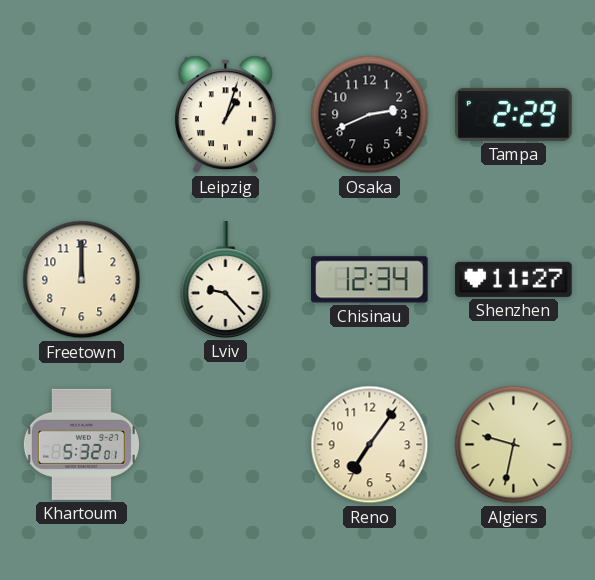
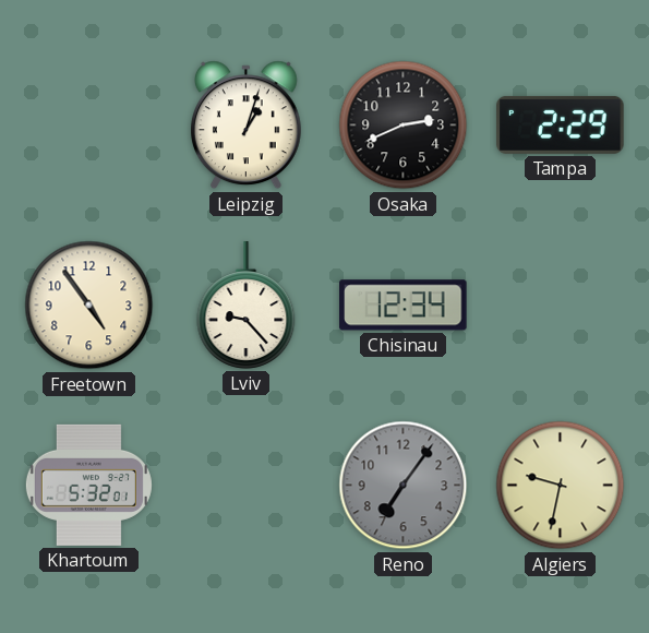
Freetown: 12:00 -> 4:54 (89, 306)
Shenzhen: 11:27 -> none (514, 279)
Reno dial: cream -> grey (404, 486)
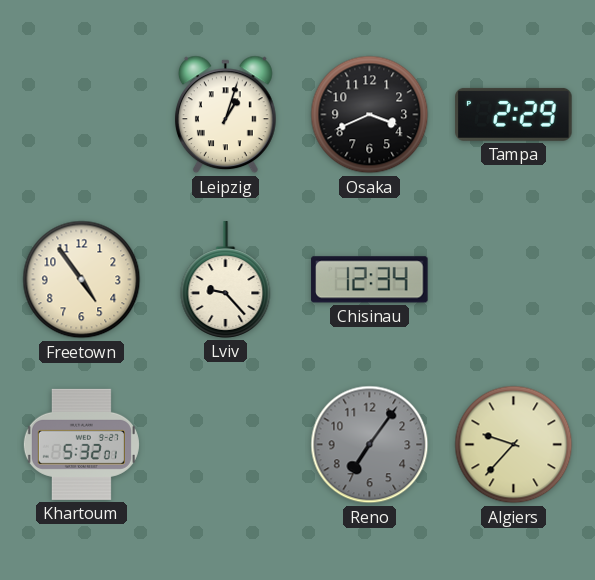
Osaka: 2:41 -> 3:41 (370, 115)
Algiers: 9:32 -> 9:37 (514, 445)
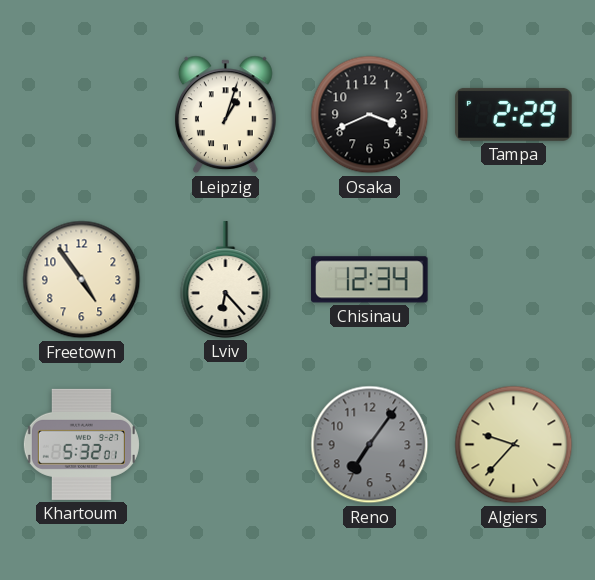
Lviv: 9:23 -> 6:23 (226, 280)
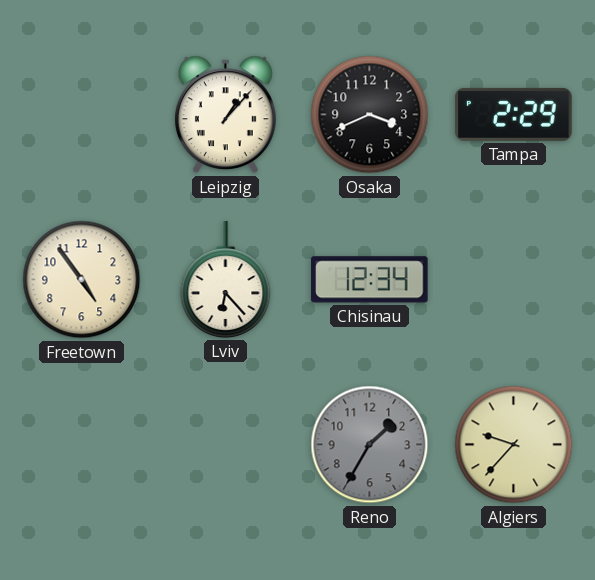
Leipzig: 1:03 -> 1:07 (225, 115)
Khartoum: 5:32 -> none (81, 444)
Reno: 7:06 -> 1:35 (370, 445)
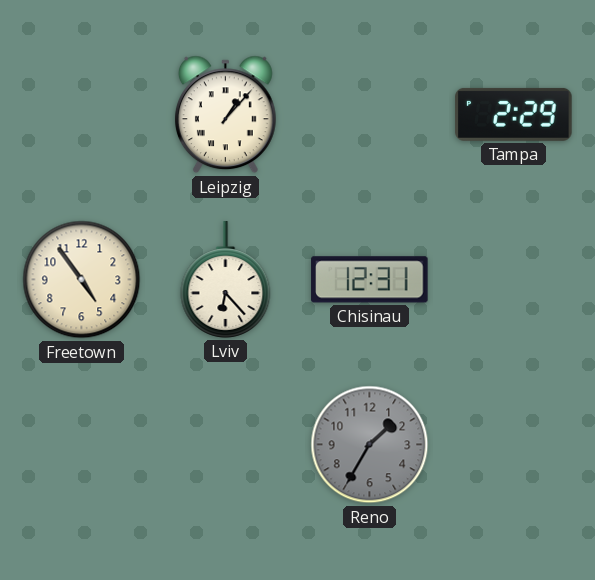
Osaka: 3:41 -> none (370, 115)
Chisinau: 12:34 -> 12:31 (370, 280)
Algiers: 9:37 -> none (514, 445)
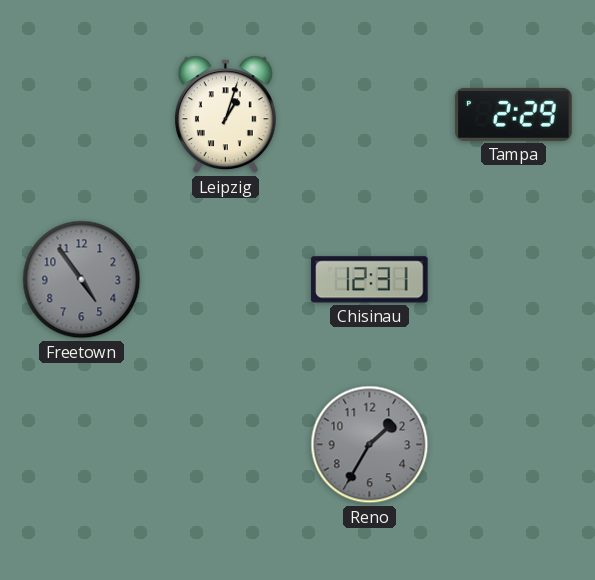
Leipzig: 1:07 -> 1:03 (225, 115)
Freetown dial: cream -> grey (82, 280)
Lviv: 6:23 -> none (226, 280)
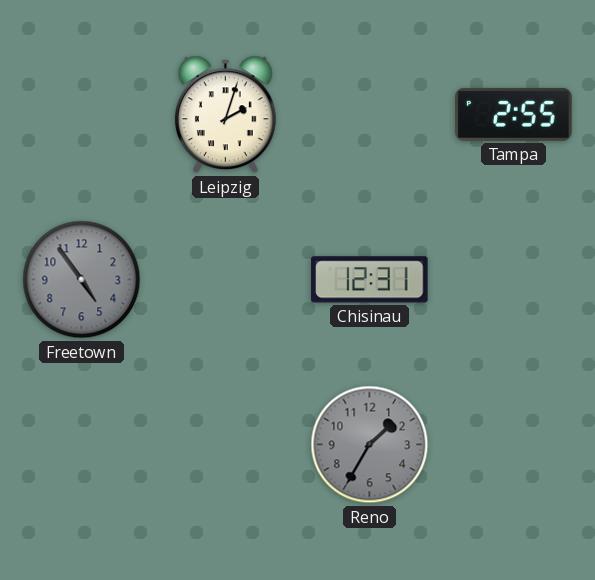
Leipzig: 1:03 -> 2:03 (225, 115)
Tampa: 2:29 -> 2:55 (514, 114)
